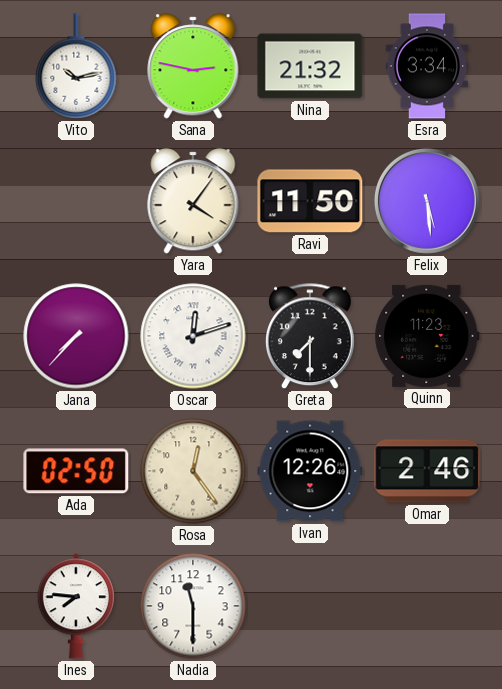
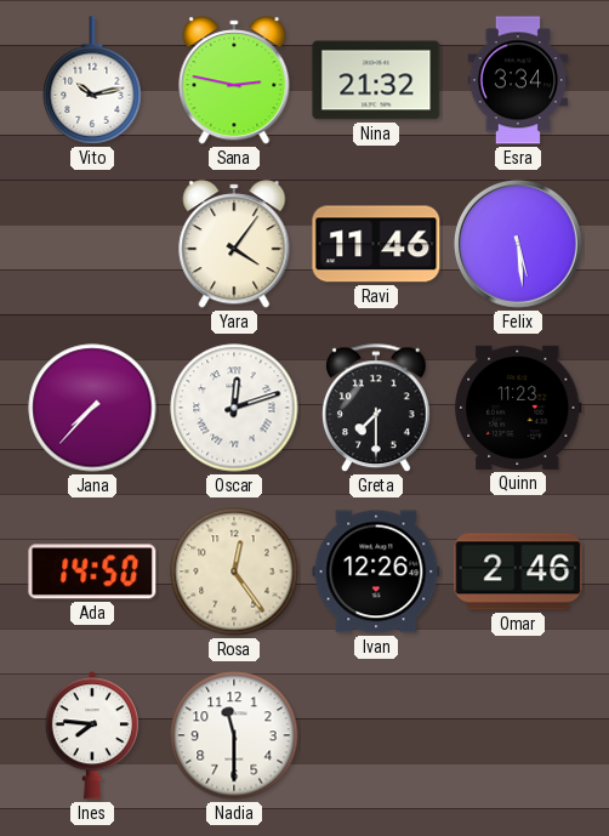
Ravi: 11:50 -> 11:46 (376, 244)
Ada: 02:50 -> 14:50 (92, 571)
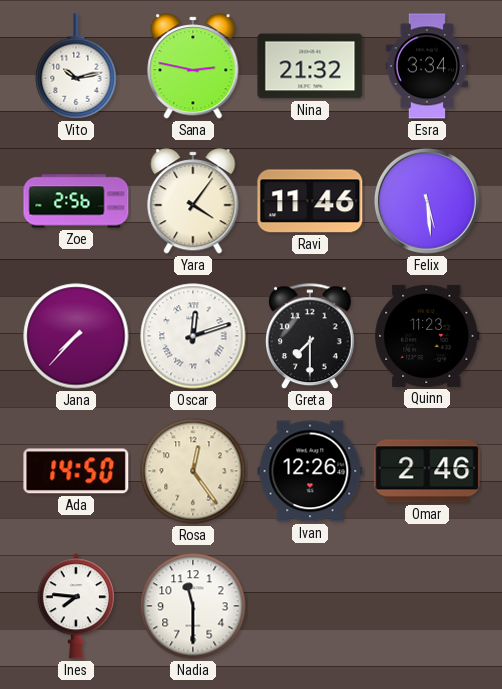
Zoe: none -> 2:56 (76, 201)
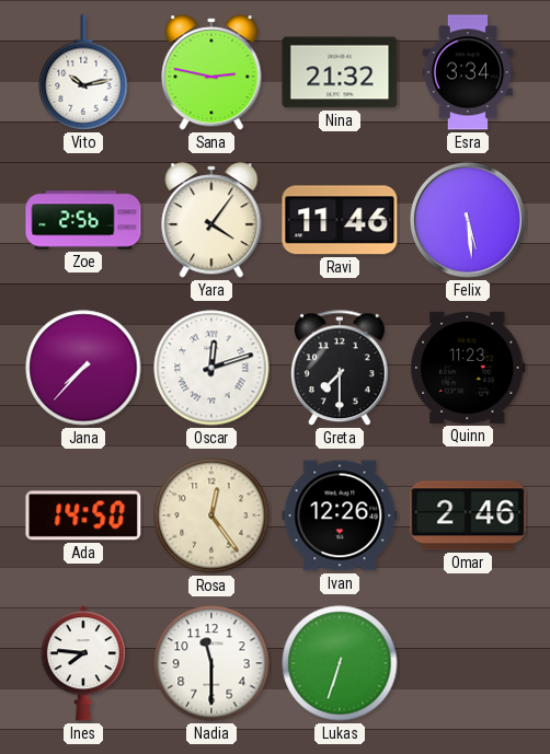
Lukas: none -> 6:33 (340, 663)
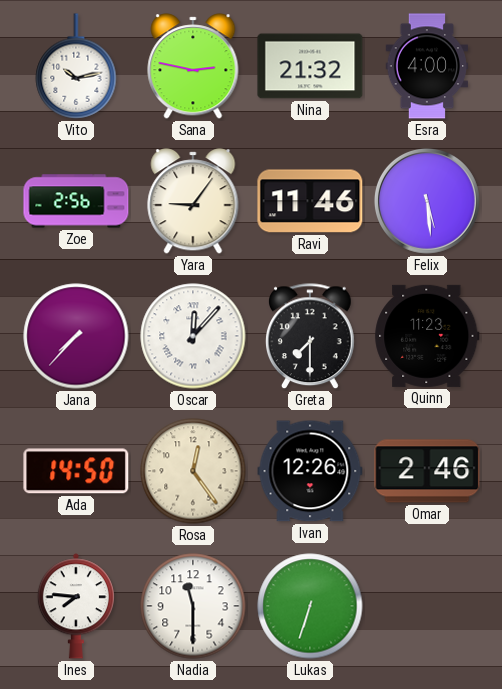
Esra: 3:34 -> 4:00 (427, 66)
Yara: 4:06 -> 9:06 (193, 201)
Oscar: 12:12 -> 12:07 (193, 336)
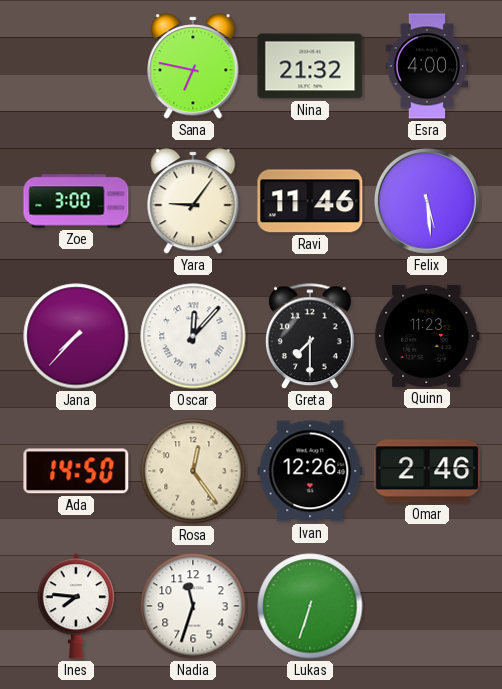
Vito: 10:13 -> none (76, 66)
Sana: 2:47 -> 6:47 (193, 66)
Zoe: 2:56 -> 3:00 (76, 201)
Nadia: 11:30 -> 11:33 (193, 606)
